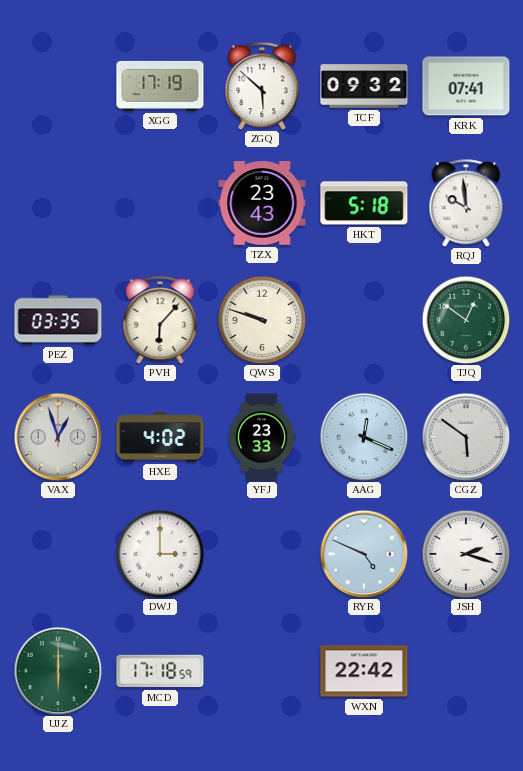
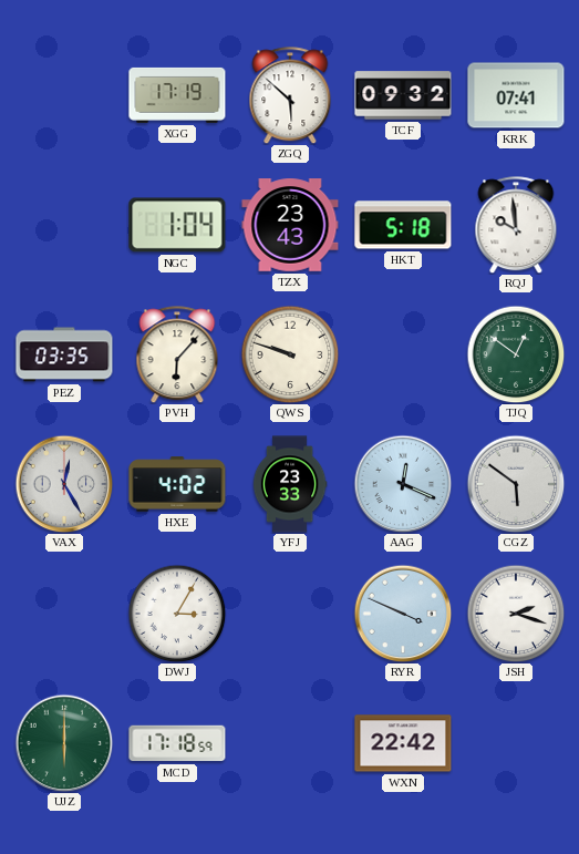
NGC: none -> 1:04 (177, 225)
VAX: 12:57 -> 12:25 (64, 484)
DWJ: 3:00 -> 3:05 (177, 614)
RYR: 4:49 -> 3:49 (403, 614)
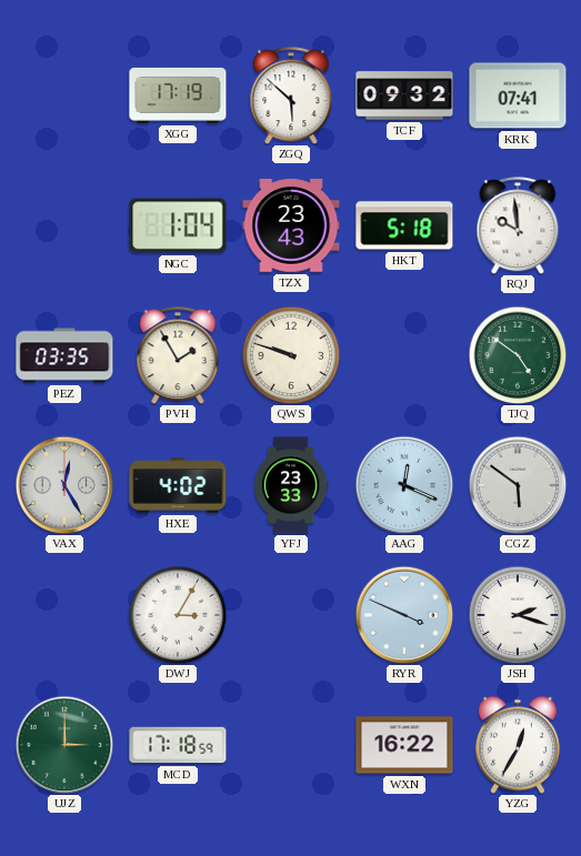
PVH: 6:07 -> 1:55 (178, 355)
TJQ: 12:51 -> 4:51 (518, 355)
UJZ: 6:00 -> 3:00 (64, 745)
WXN: 22:42 -> 16:22 (404, 745)
YZG: none -> 12:35 (518, 745)
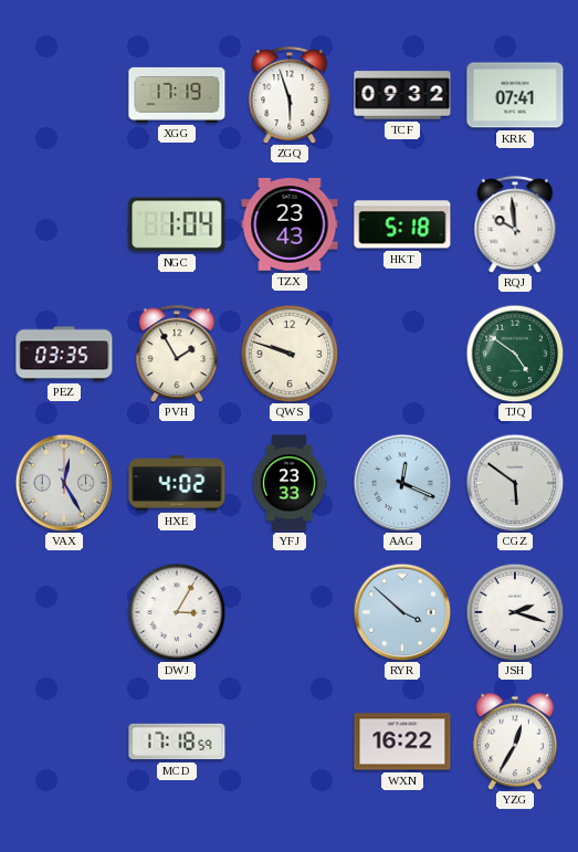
ZGQ: 5:52 -> 5:57 (290, 95)
RYR: 3:49 -> 3:52 (402, 612)
UJZ: 3:00 -> none (64, 745)
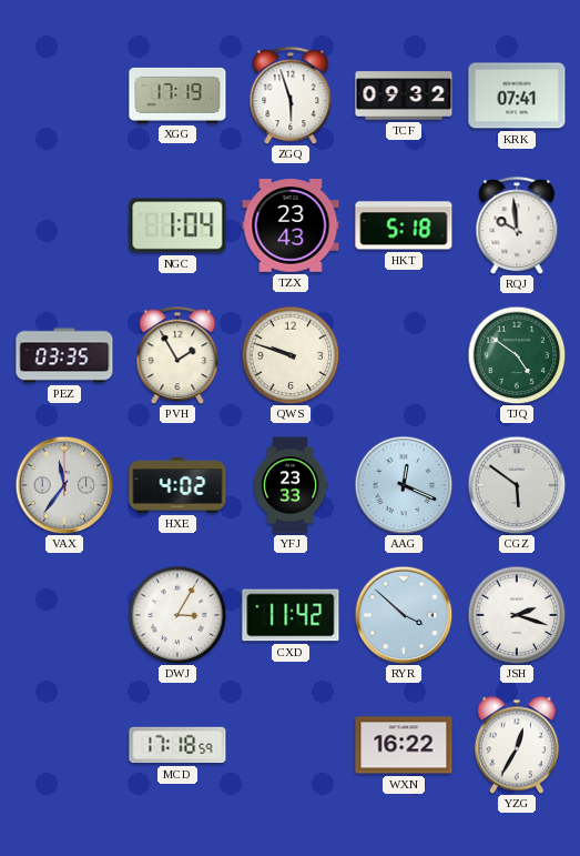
VAX: 12:25 -> 11:36 (64, 485)
CXD: none -> 11:42 (291, 615)
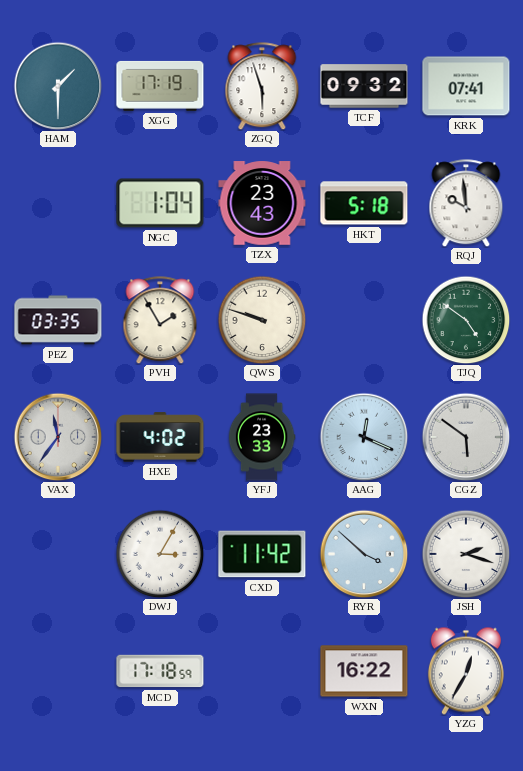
HAM: none -> 1:30 (58, 86)
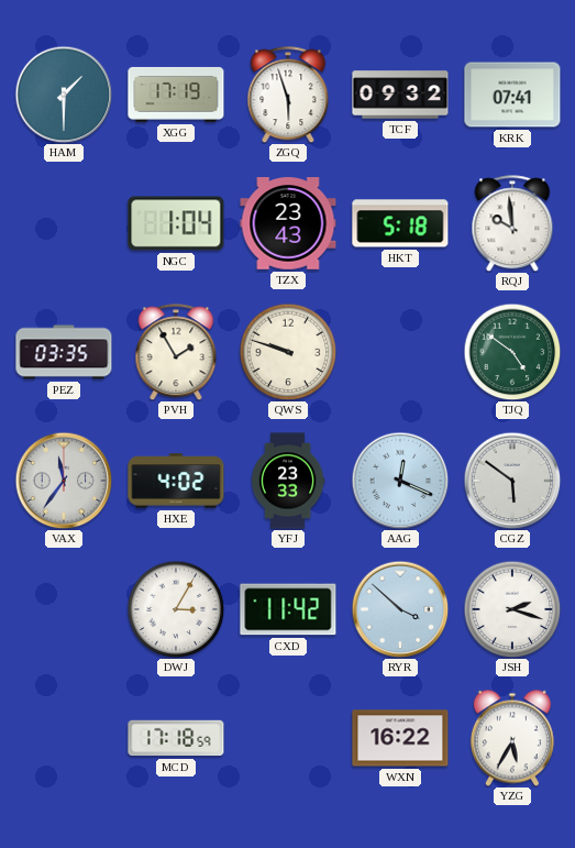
YZG: 12:35 -> 5:35 (512, 738)
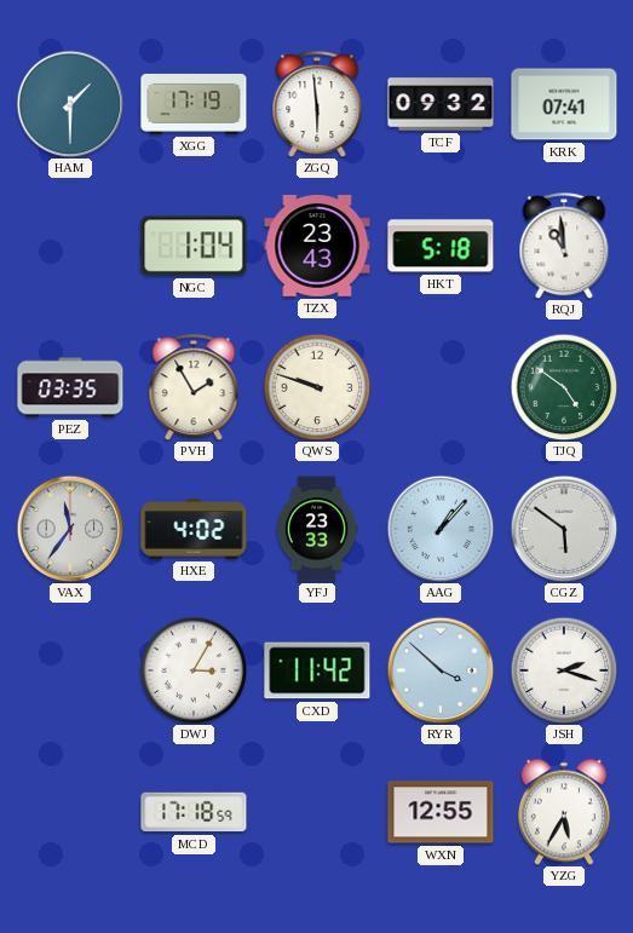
ZGQ: 5:57 -> 5:59 (317, 104)
RQJ: 9:59 -> 10:59 (564, 246)
AAG: 12:19 -> 1:07 (441, 529)
WXN: 16:22 -> 12:55 (441, 812)
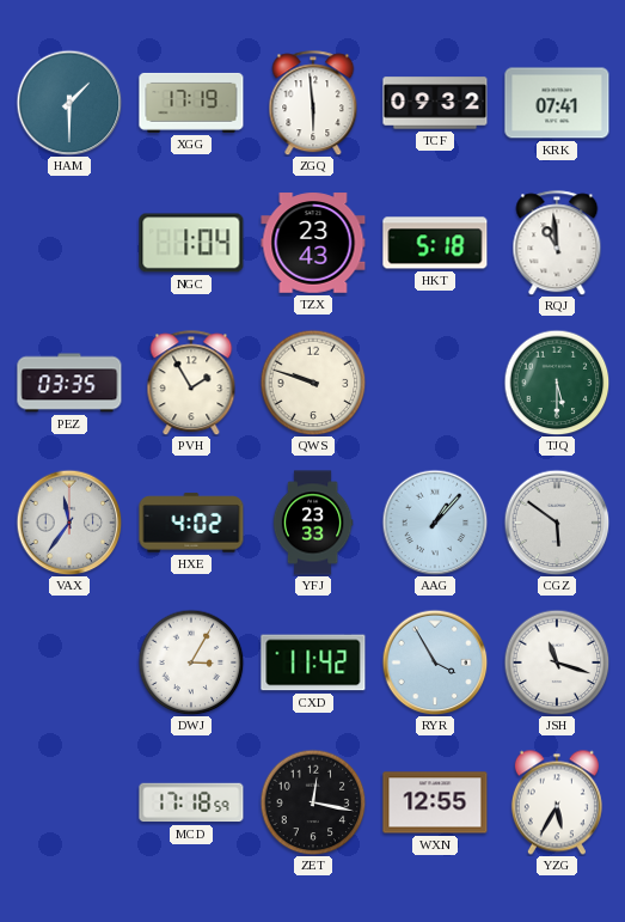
TJQ: 4:51 -> 5:30 (557, 383)
RYR: 3:52 -> 3:55 (435, 663)
JSH: 2:18 -> 11:18 (557, 663)
ZET: none -> 12:17 (313, 802)
